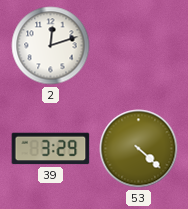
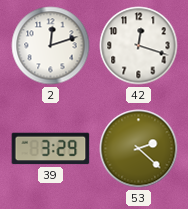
42: none -> 12:18 (139, 46)
53: 4:22 -> 2:22 (139, 149)
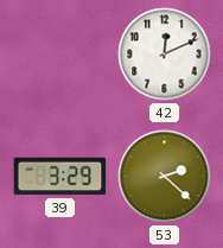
2: 12:12 -> none (51, 46)
42: 12:18 -> 12:11 (165, 55)
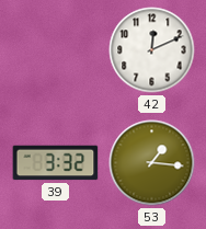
39: 3:29 -> 3:32 (56, 163)
53: 2:22 -> 1:16 (152, 163)
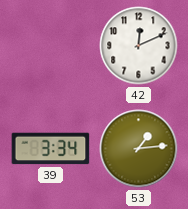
39: 3:32 -> 3:34 (51, 149)
53: 1:16 -> 1:14 (139, 149)
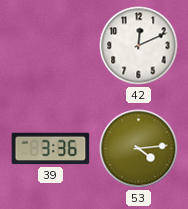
39: 3:34 -> 3:36 (51, 149)
53: 1:14 -> 4:14 (139, 149)
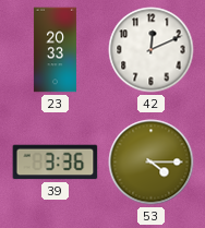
23: none -> 20:33 (55, 50)
53: 4:14 -> 4:15 (152, 163)
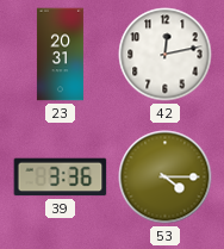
23: 20:33 -> 20:31 (60, 55)
42: 12:11 -> 12:13 (166, 55)
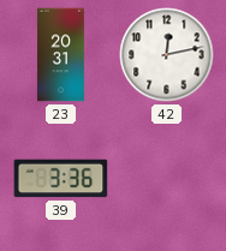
53: 4:15 -> none (166, 178)
